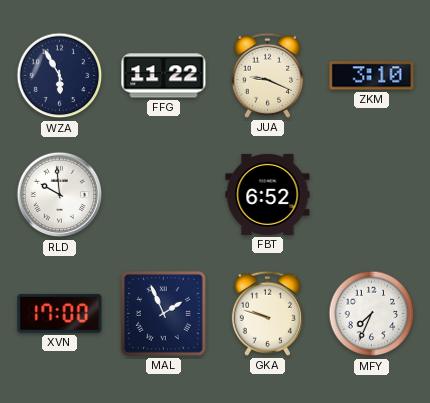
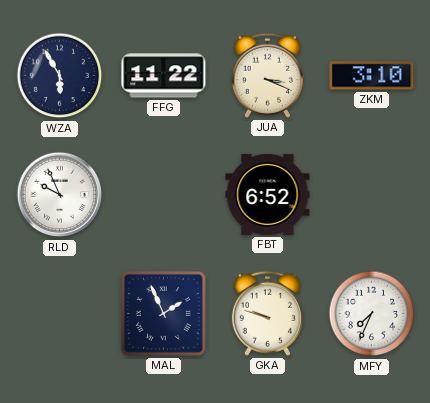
JUA: 9:19 -> 3:19 (267, 75)
RLD: 9:59 -> 9:56 (60, 195)
XVN: 17:00 -> none (60, 313)
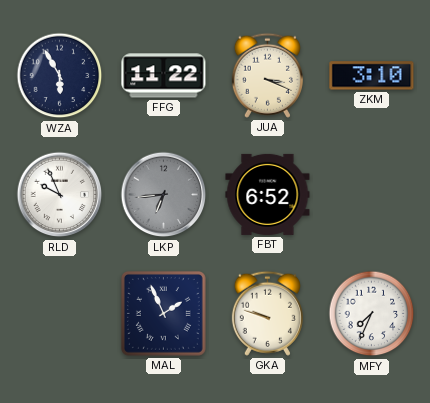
LKP: none -> 6:44 (164, 195)
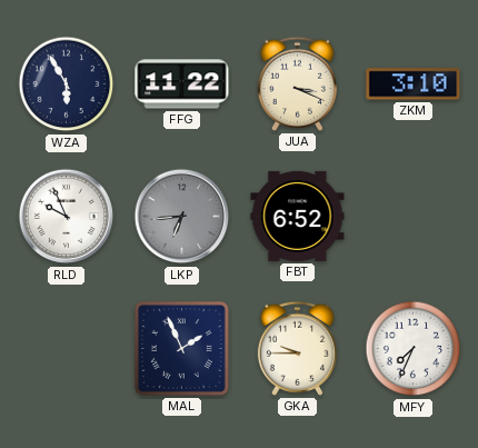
GKA: 9:48 -> 9:45 (297, 348)
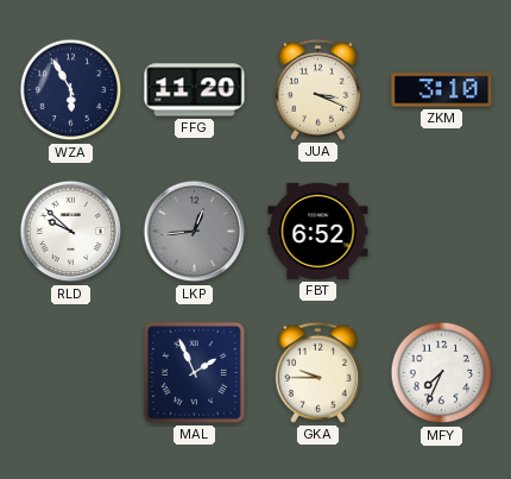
FFG: 11:22 -> 11:20 (195, 90)
RLD: 9:56 -> 9:52 (71, 232)
LKP: 6:44 -> 12:44 (195, 232)
